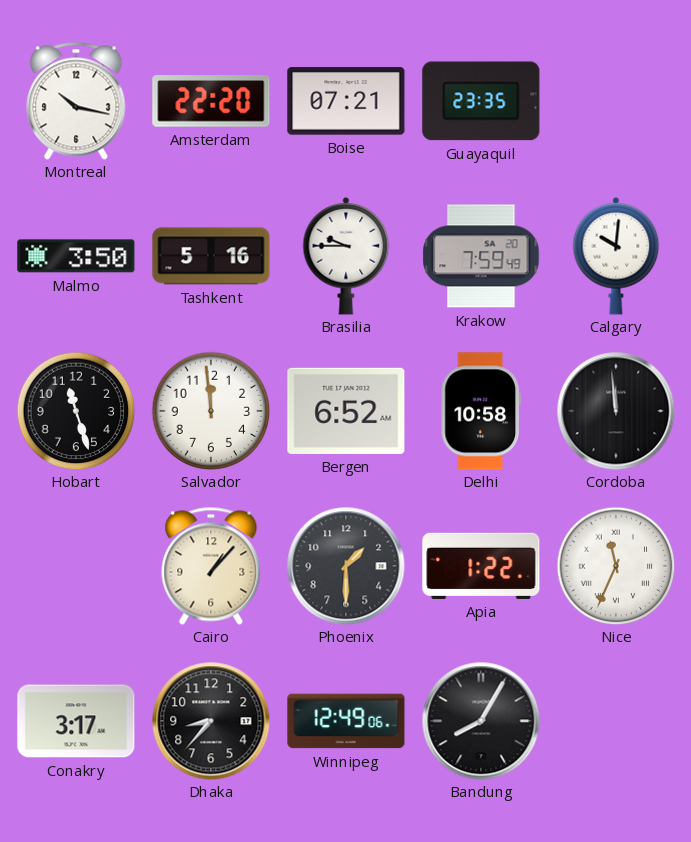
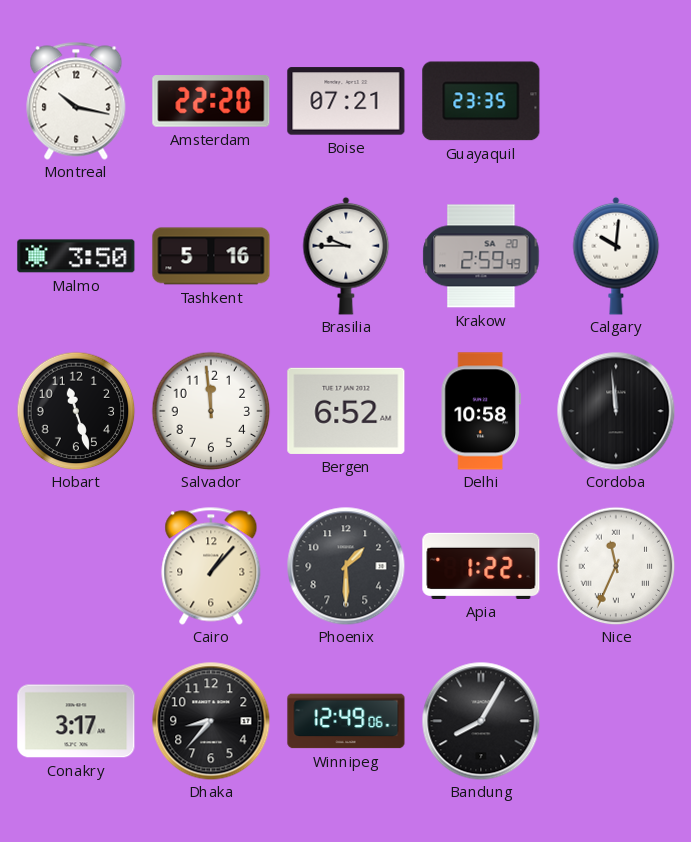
Krakow: 7:59 -> 2:59 (481, 256)
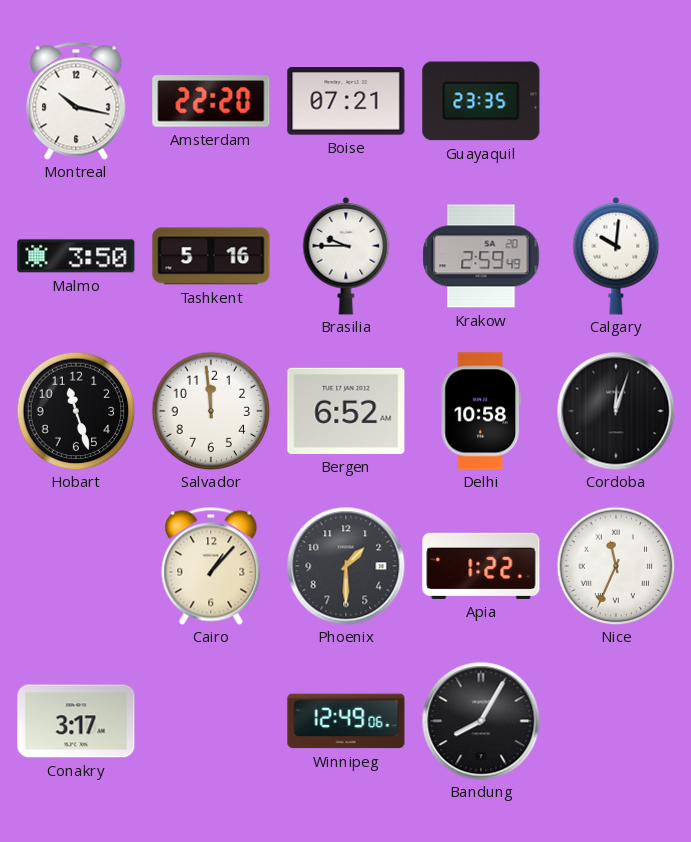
Cordoba: 11:59 -> 12:03 (616, 411)
Dhaka: 8:37 -> none (211, 721)
